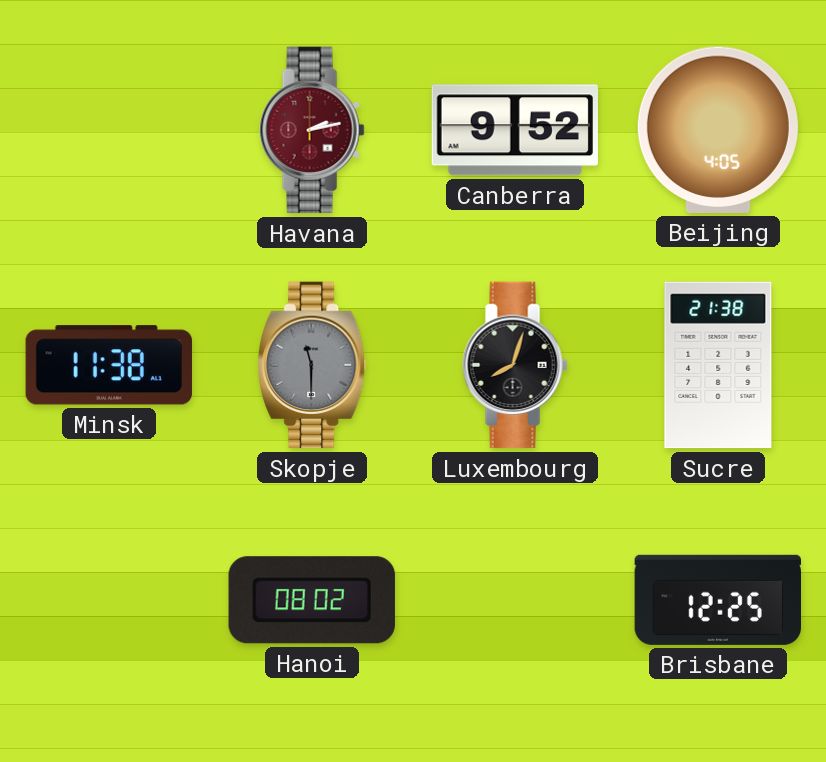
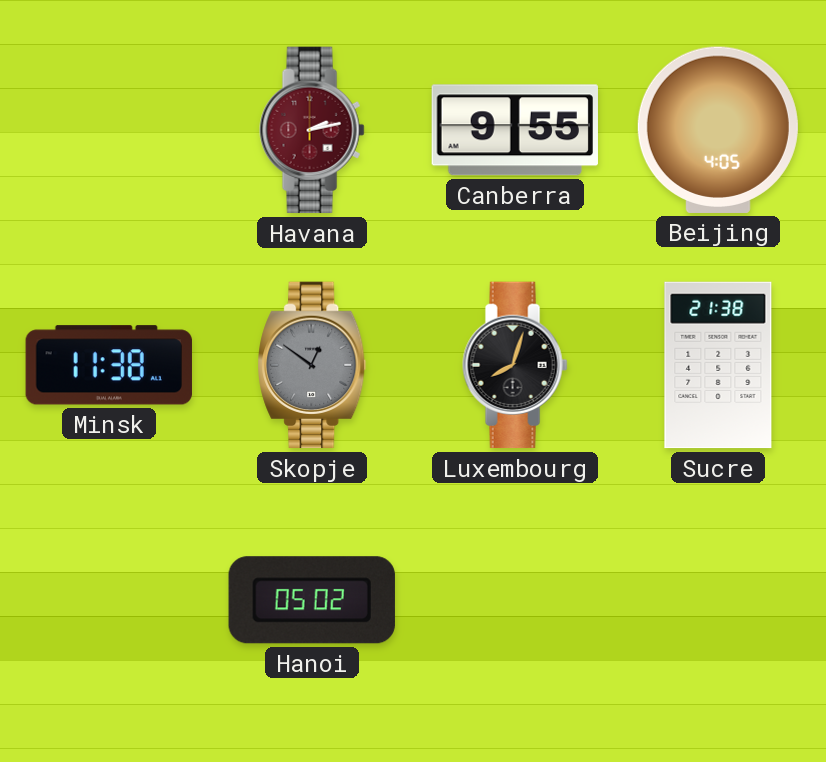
Canberra: 9:52 -> 9:55 (515, 130)
Skopje: 11:30 -> 12:51 (312, 365)
Hanoi: 08:02 -> 05:02 (312, 600)
Brisbane: 12:25 -> none (717, 600)
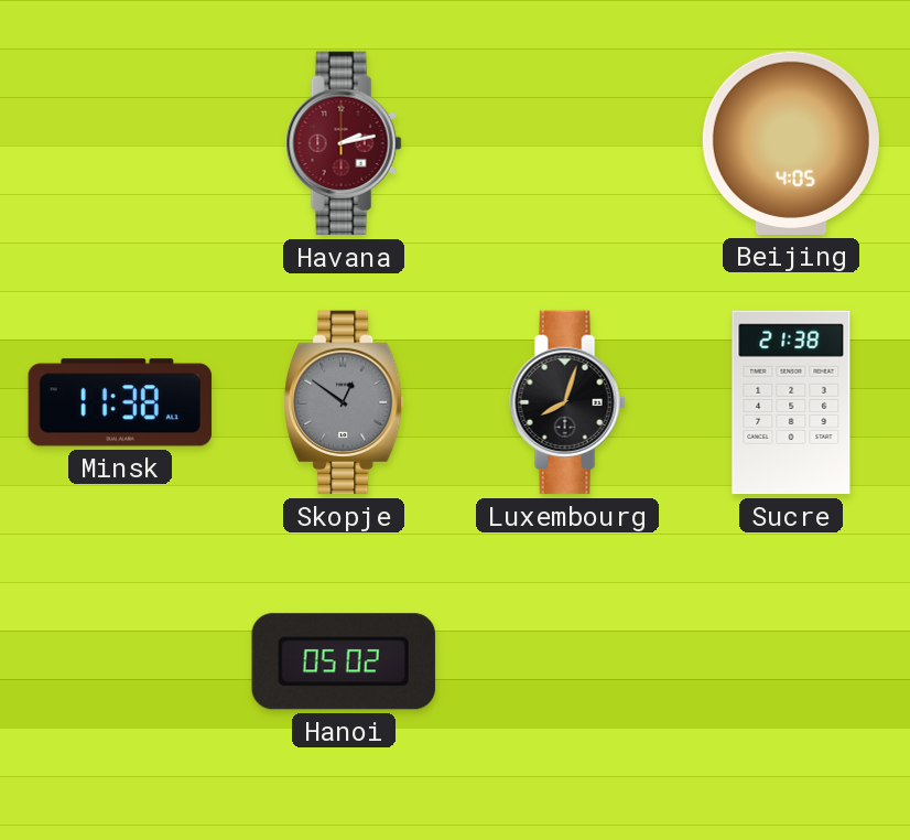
Canberra: 9:55 -> none (515, 130)
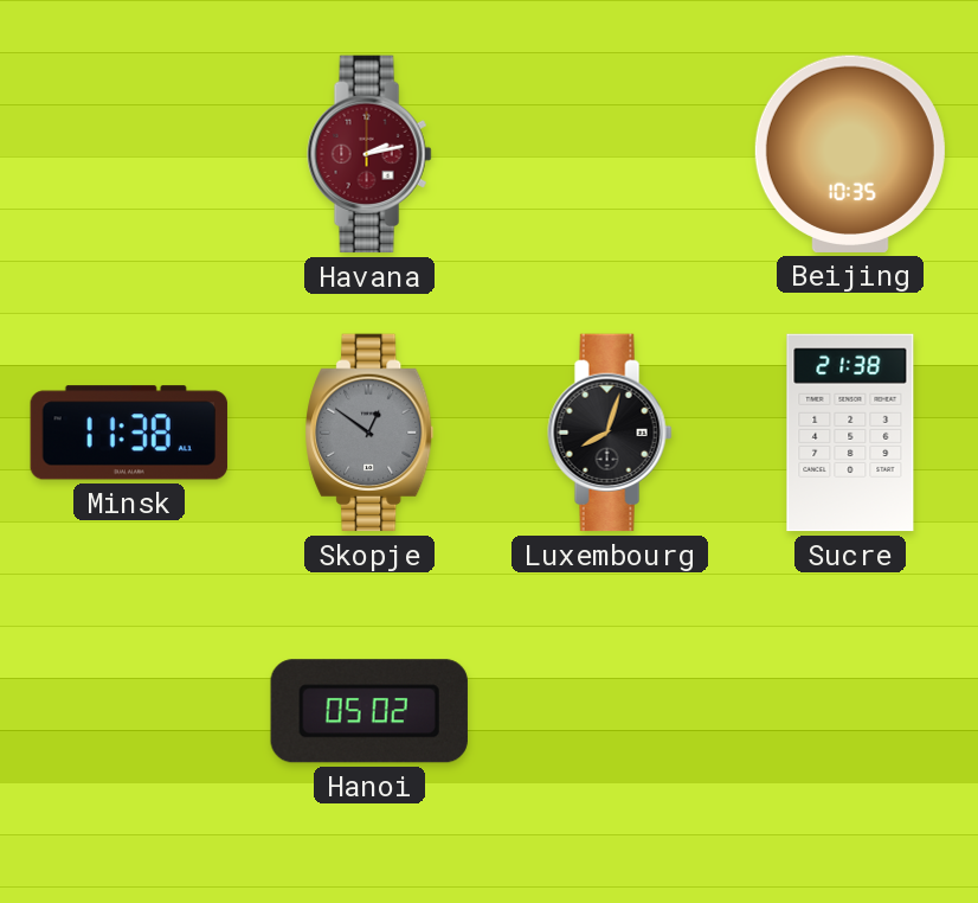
Beijing: 4:05 -> 10:35 (850, 154)
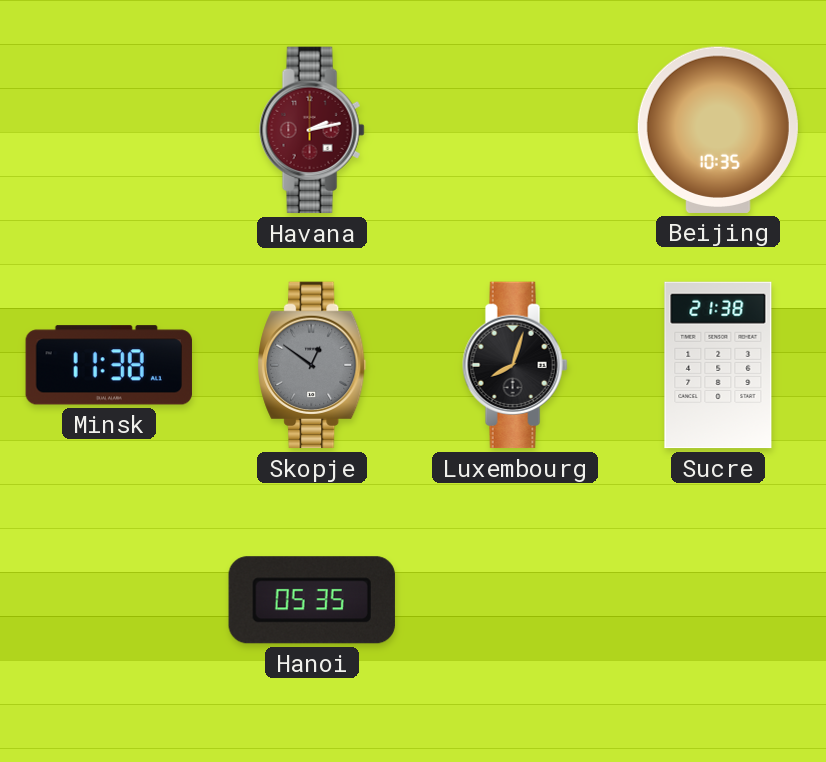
Hanoi: 05:02 -> 05:35 (312, 600)
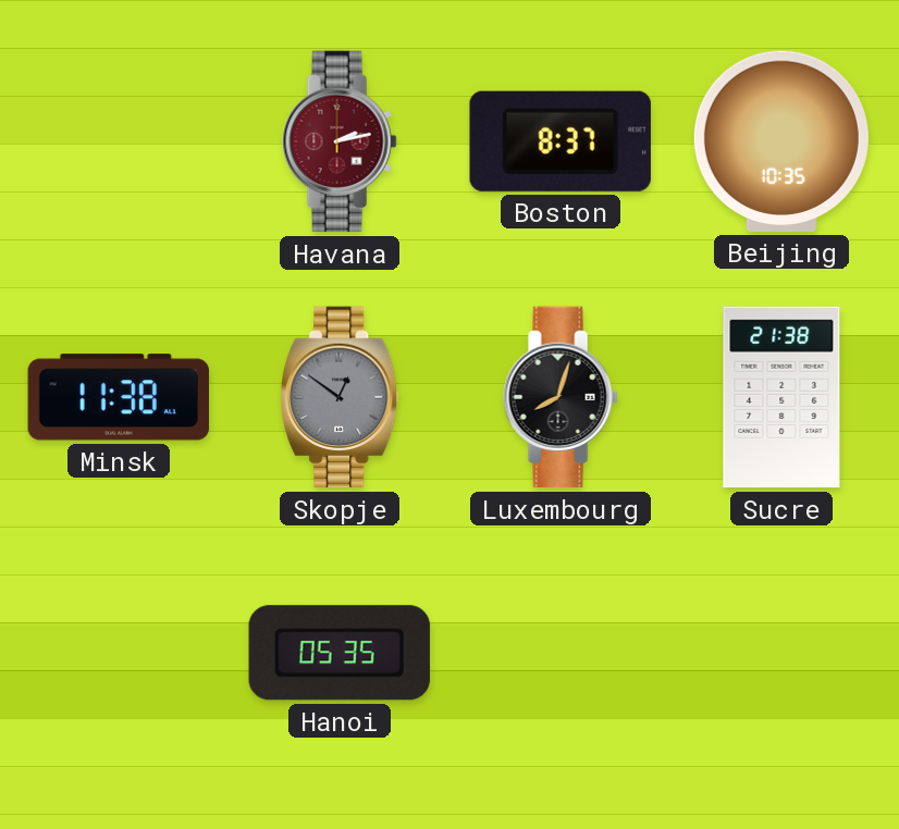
Boston: none -> 8:37 (561, 141)
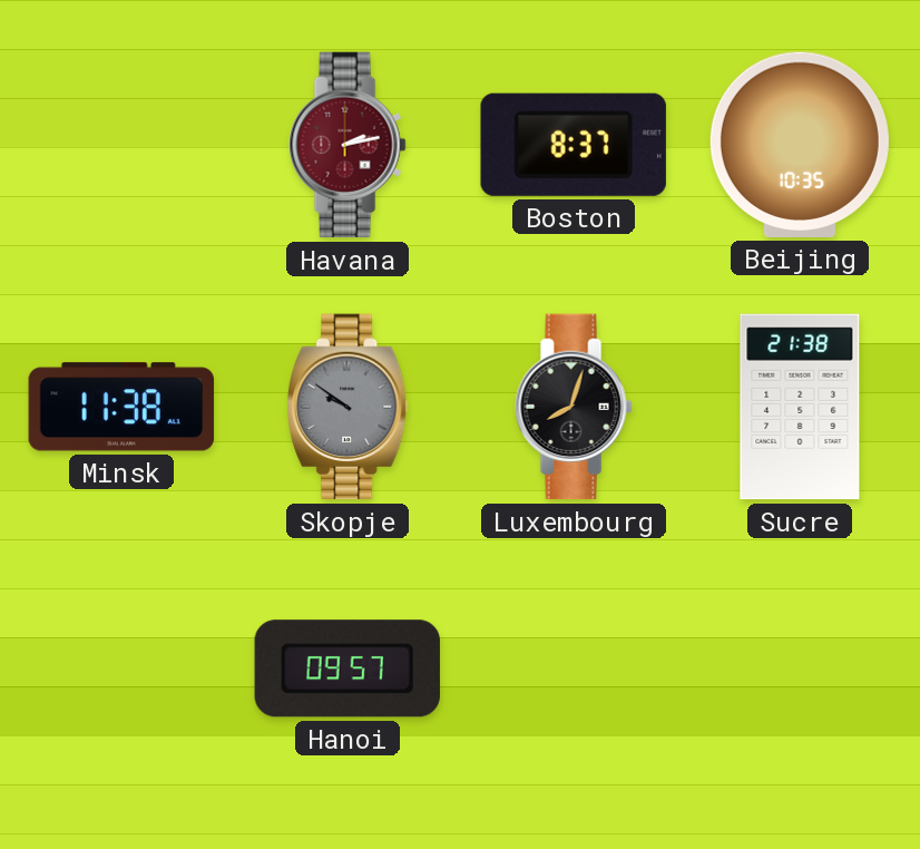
Skopje: 12:51 -> 9:51 (348, 407)
Hanoi: 05:35 -> 09:57 (348, 669)
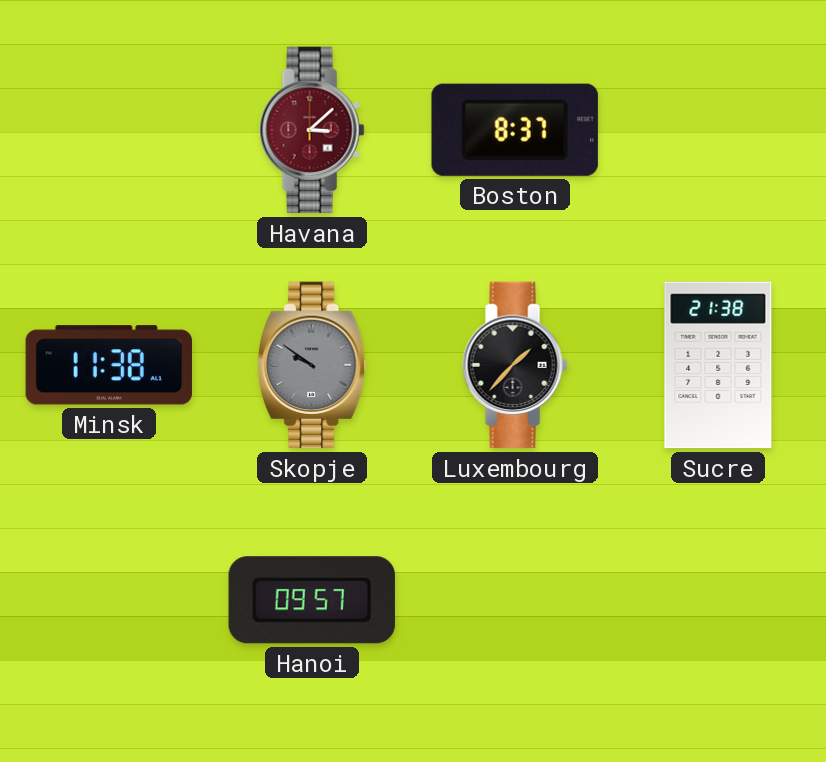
Havana: 2:13 -> 3:08 (312, 130)
Beijing: 10:35 -> none (800, 145)
Luxembourg: 8:03 -> 1:37 (515, 365)
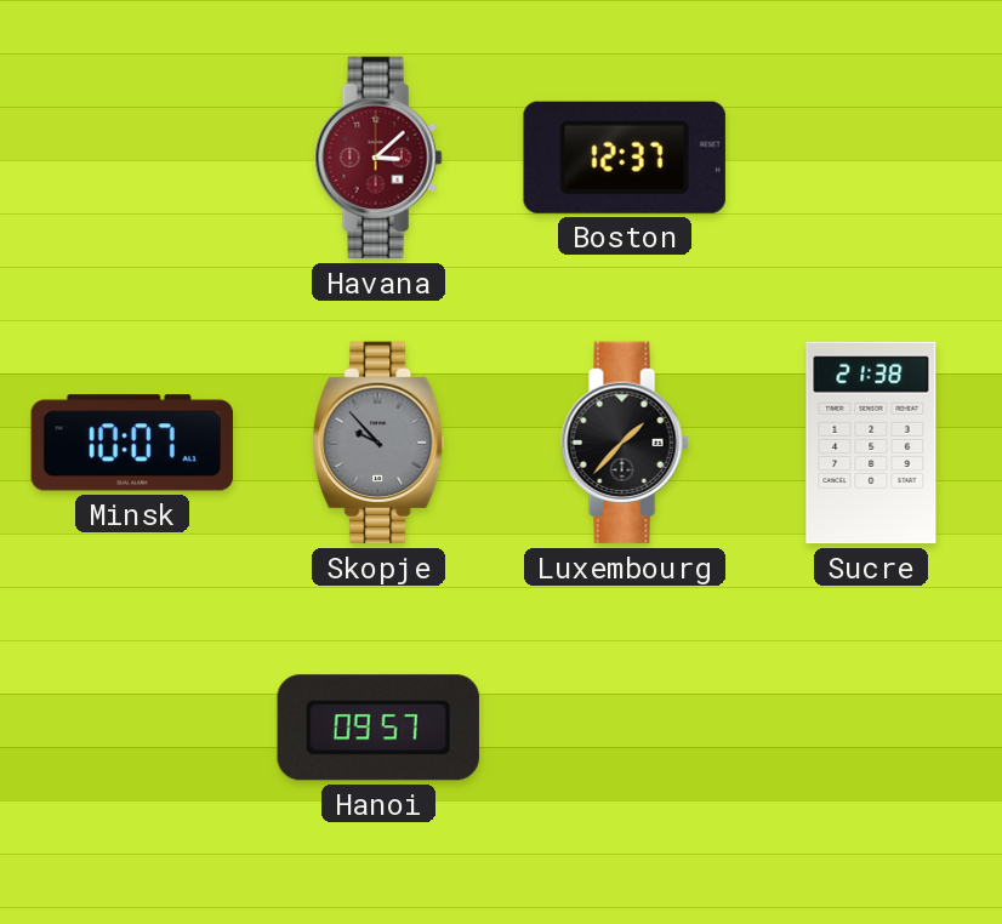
Boston: 8:37 -> 12:37 (625, 158)
Minsk: 11:38 -> 10:07 (132, 443)
Skopje: 9:51 -> 9:53 (378, 443)
